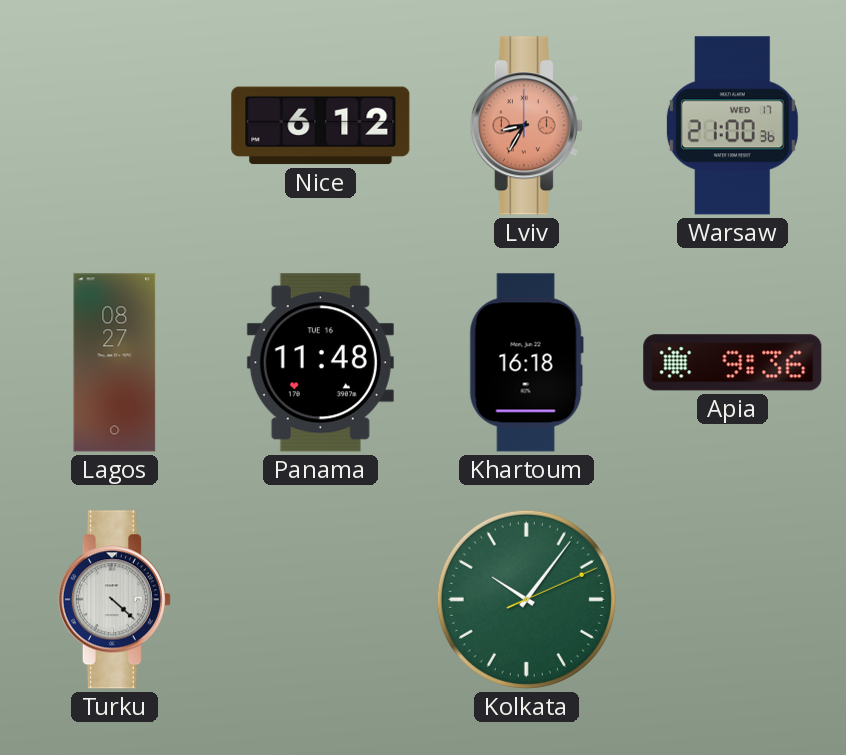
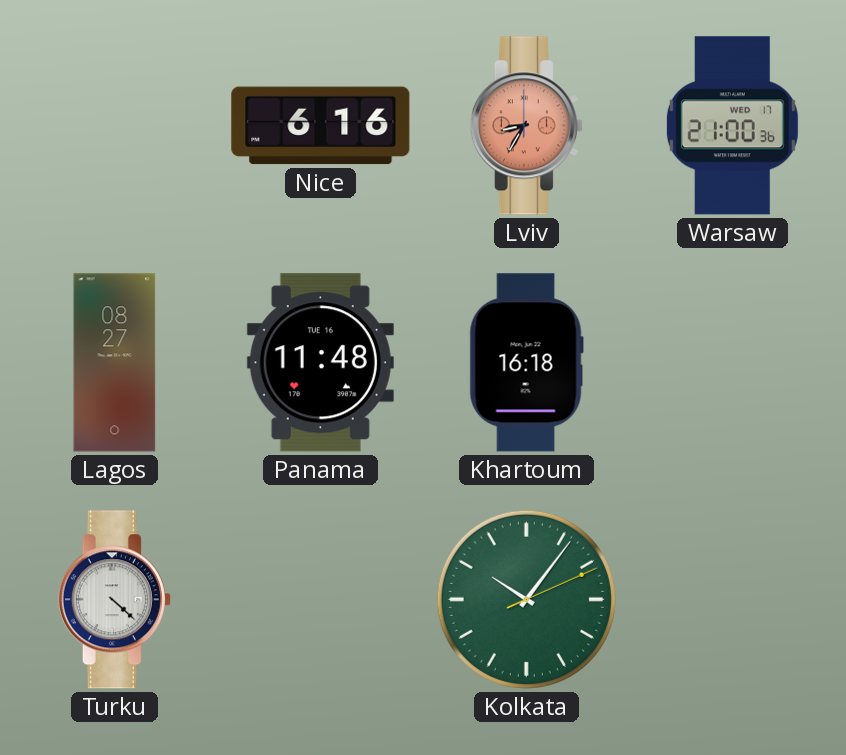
Nice: 6:12 -> 6:16 (321, 126)
Apia: 9:36 -> none (733, 363)
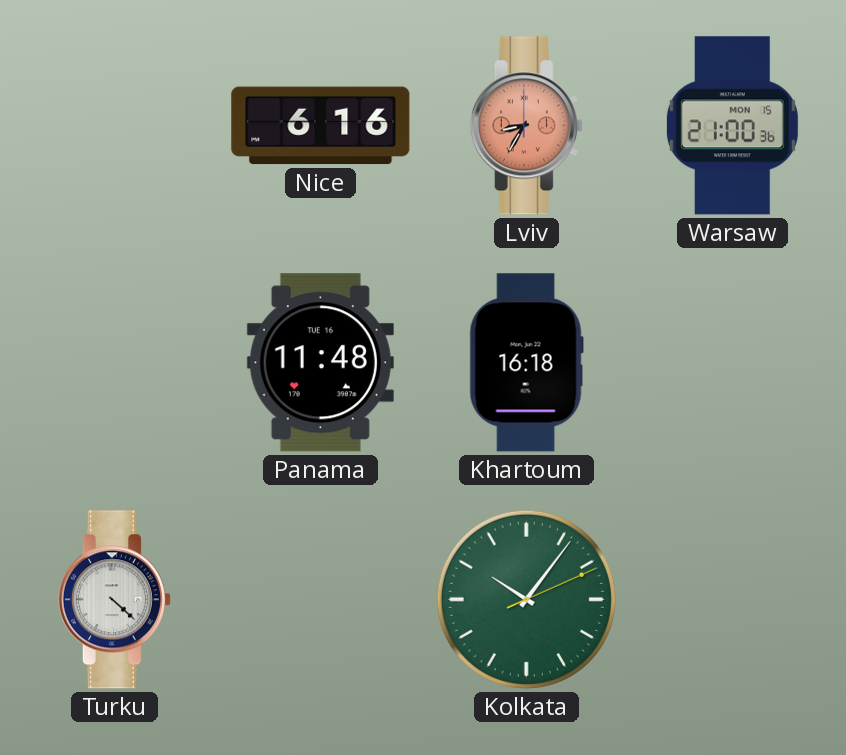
Warsaw date: WED 17 -> MON 15 (732, 126)
Lagos: 08:27 -> none (115, 363)
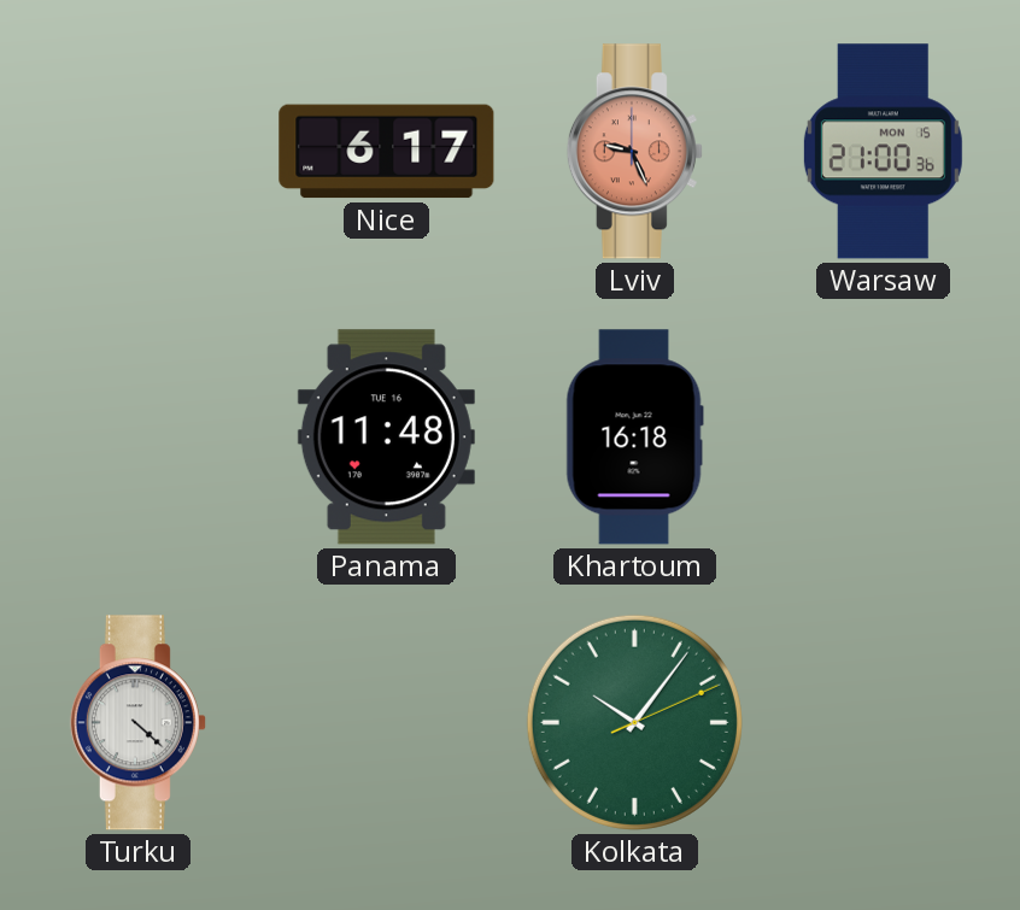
Nice: 6:16 -> 6:17 (387, 152)
Lviv: 8:35 -> 9:26 (634, 152)
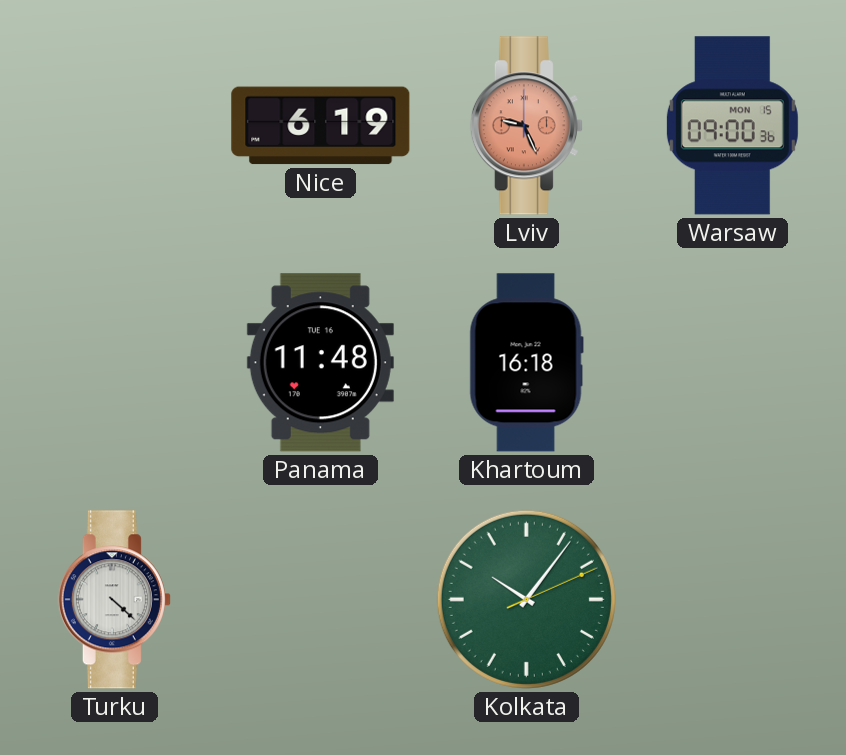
Nice: 6:17 -> 6:19 (321, 126)
Warsaw: 21:00 -> 09:00 (732, 126)
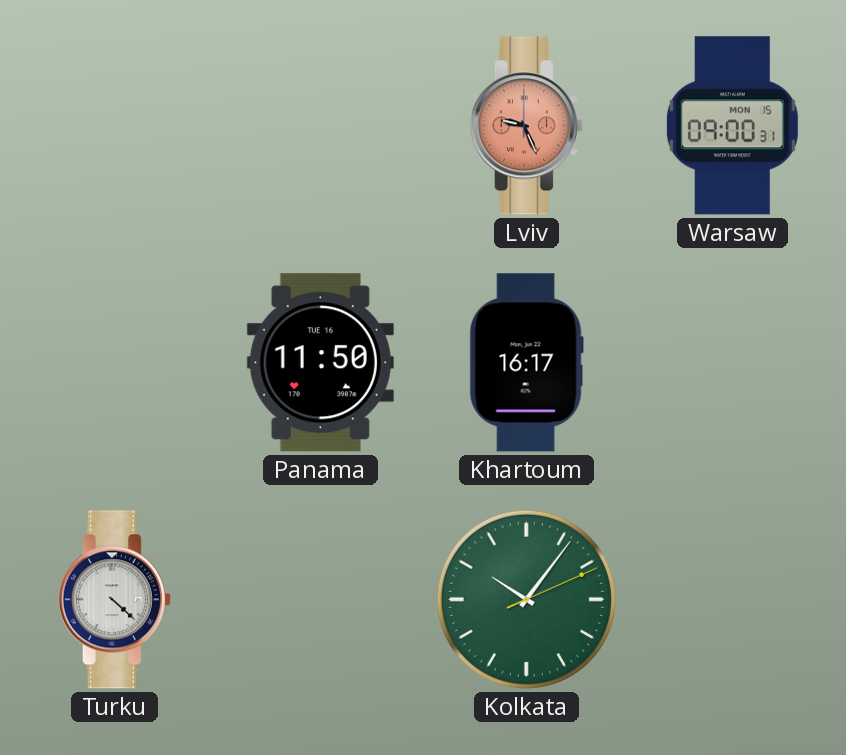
Nice: 6:19 -> none (321, 126)
Warsaw: 09:00:36 -> 09:00:31 (732, 126)
Panama: 11:48 -> 11:50 (320, 363)
Khartoum: 16:18 -> 16:17 (526, 363)
